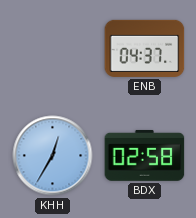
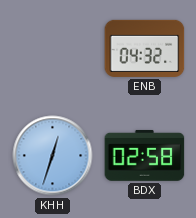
ENB: 04:37 -> 04:32 (145, 48)
KHH: 12:35 -> 12:33 (53, 156)
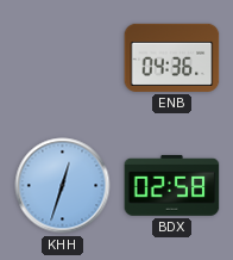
ENB: 04:32 -> 04:36 (172, 57)
